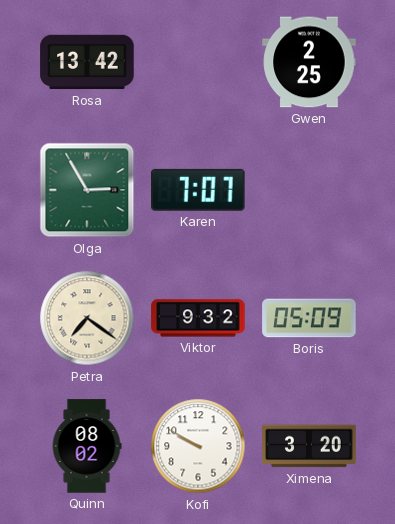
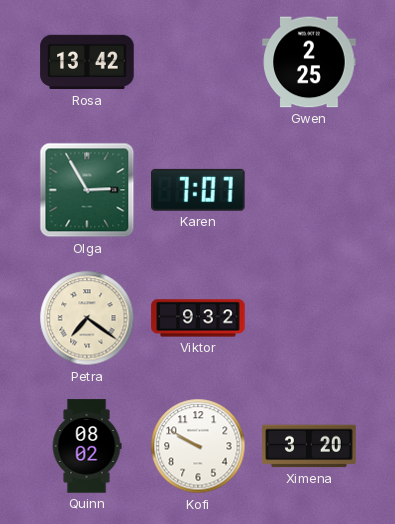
Boris: 05:09 -> none (309, 318)
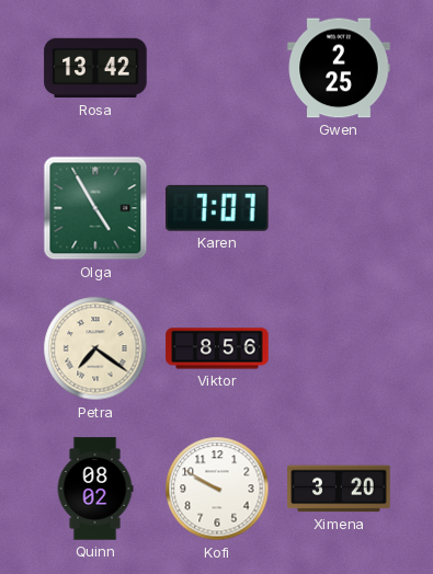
Olga: 2:55 -> 4:55 (95, 208)
Viktor: 9:32 -> 8:56 (217, 348)
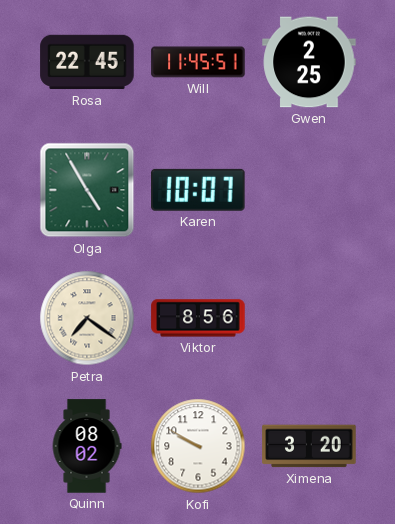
Rosa: 13:42 -> 22:45 (87, 62)
Will: none -> 11:45 (198, 62)
Karen: 7:07 -> 10:07 (199, 190)
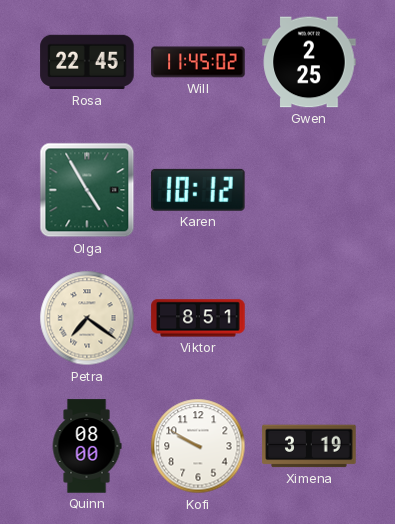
Will: 11:45:51 -> 11:45:02 (198, 62)
Karen: 10:07 -> 10:12 (199, 190)
Viktor: 8:56 -> 8:51 (198, 318)
Quinn: 08:02 -> 08:00 (87, 446)
Ximena: 3:20 -> 3:19 (309, 446)
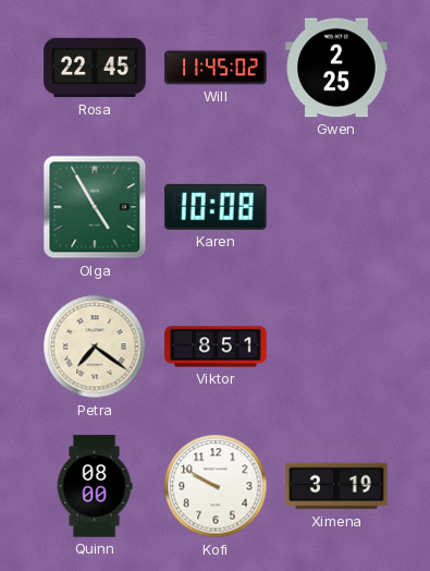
Karen: 10:12 -> 10:08 (217, 207)
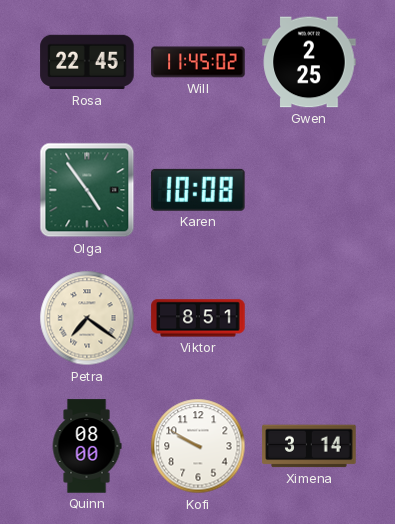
Olga: 4:55 -> 4:54 (87, 190)
Ximena: 3:19 -> 3:14 (309, 446)
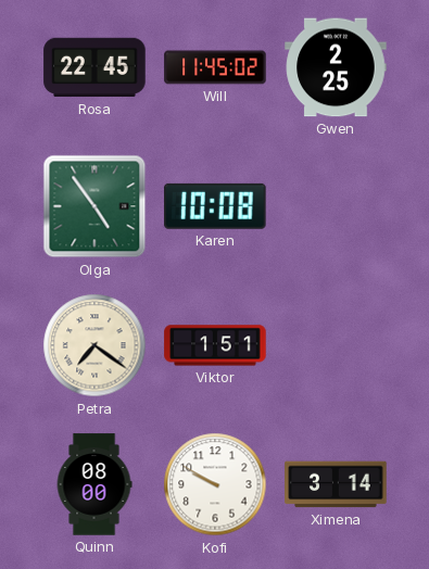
Viktor: 8:51 -> 1:51 (215, 345)
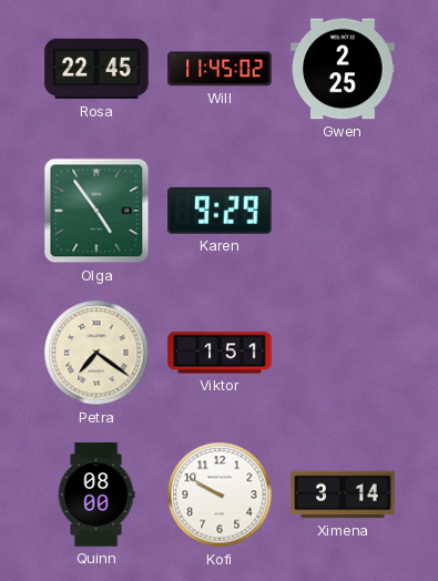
Karen: 10:08 -> 9:29 (221, 211)
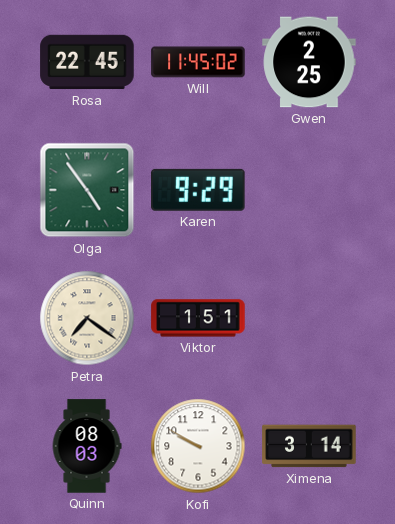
Quinn: 08:00 -> 08:03 (87, 446)
